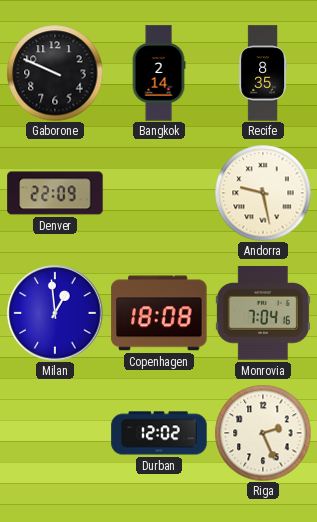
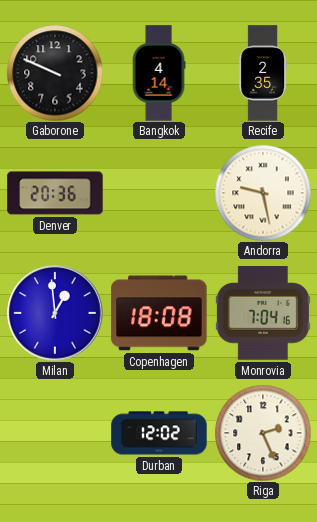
Bangkok: 2:14 -> 4:14 (159, 73)
Recife: 8:35 -> 2:35 (263, 73)
Denver: 22:09 -> 20:36 (55, 193)
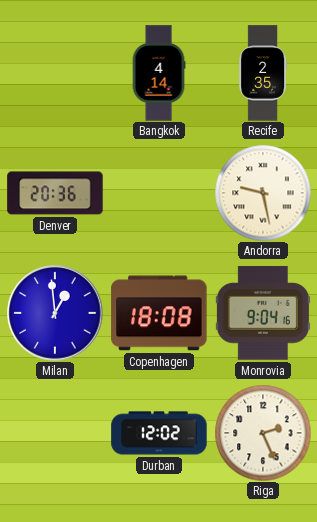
Gaborone: 9:49 -> none (55, 73)
Monrovia: 7:04 -> 9:04 (263, 313)
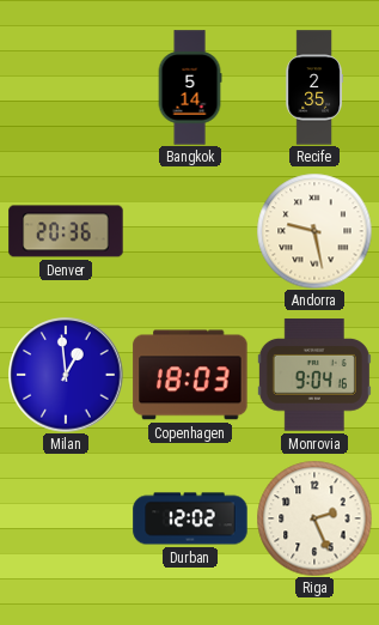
Bangkok: 4:14 -> 5:14 (190, 87)
Copenhagen: 18:08 -> 18:03 (190, 375)
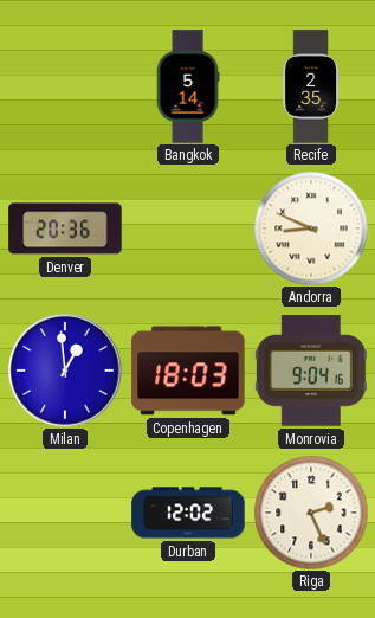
Andorra: 9:28 -> 8:49 (311, 228)
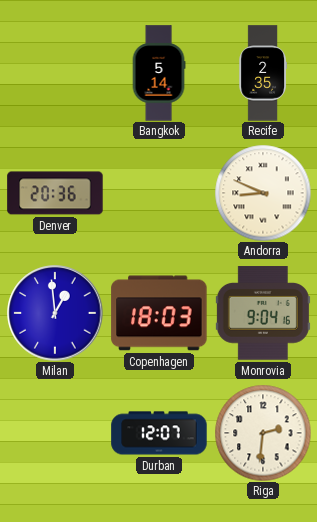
Durban: 12:02 -> 12:07 (159, 433)
Riga: 2:26 -> 2:31 (263, 433)
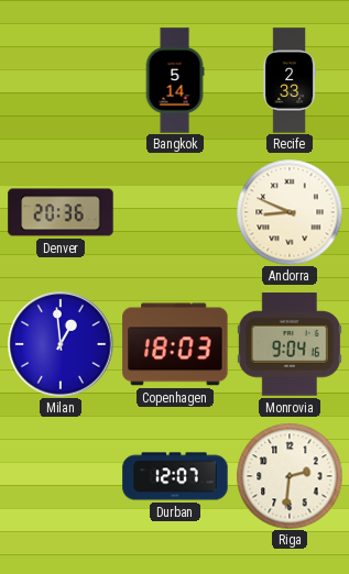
Recife: 2:35 -> 2:33 (290, 80)
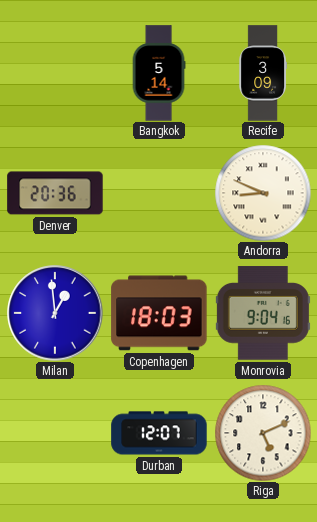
Recife: 2:33 -> 3:09 (263, 73)
Riga: 2:31 -> 5:11 (263, 433)
